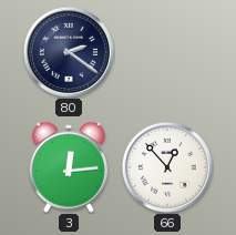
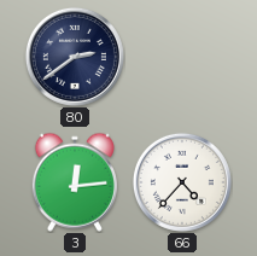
80: 2:21 -> 2:39 (75, 57)
66: 12:53 -> 4:37 (182, 182)
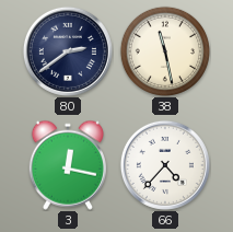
38: none -> 11:28 (164, 50)
3: 12:14 -> 12:17 (68, 165)
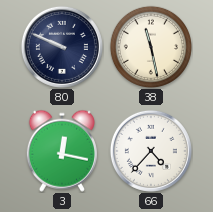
80: 2:39 -> 9:49 (62, 47)
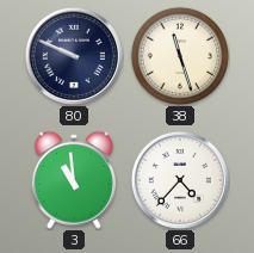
38: 11:28 -> 11:27 (179, 55)
3: 12:17 -> 10:59 (74, 180)
